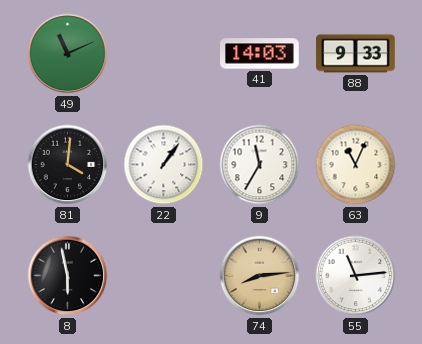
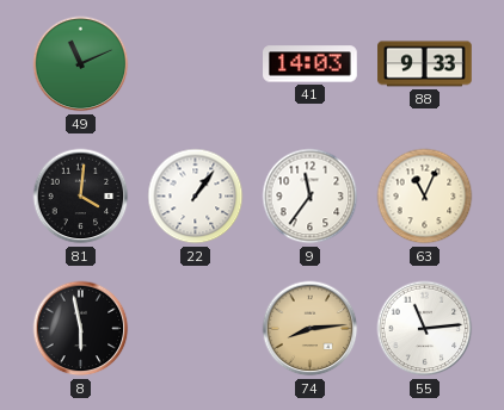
9: 11:35 -> 11:36 (311, 197)
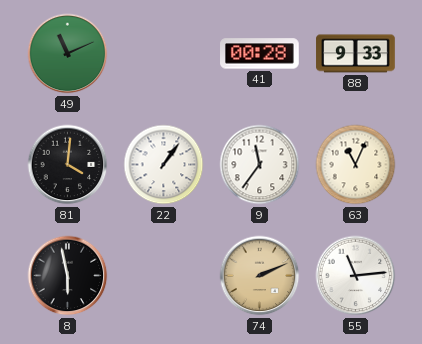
41: 14:03 -> 00:28 (260, 54)
74: 8:14 -> 2:11 (260, 276)
